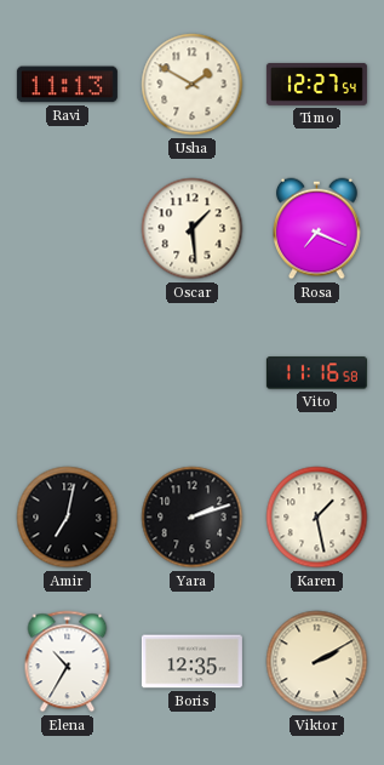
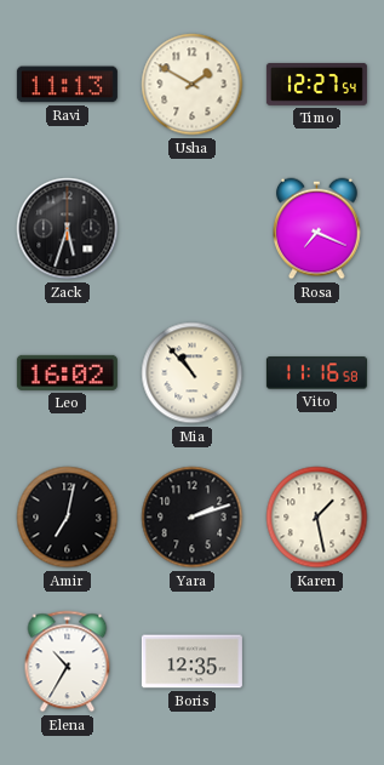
Zack: none -> 5:33 (68, 229)
Oscar: 1:29 -> none (193, 229)
Leo: none -> 16:02 (67, 372)
Mia: none -> 10:53 (193, 373)
Viktor: 2:10 -> none (317, 662)
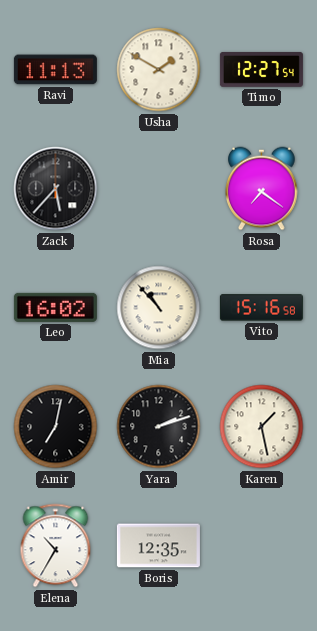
Zack: 5:33 -> 5:37 (56, 189)
Rosa: 7:19 -> 7:21 (262, 189)
Vito: 11:16 -> 15:16 (261, 308)
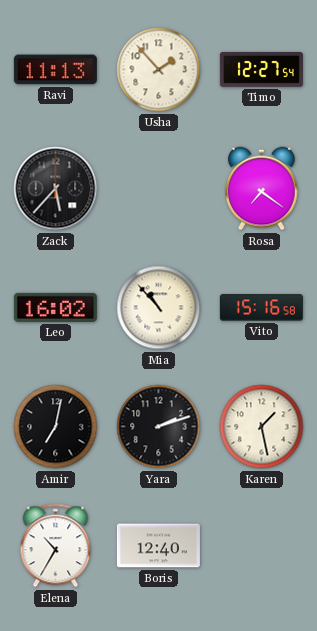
Usha: 1:50 -> 1:53 (159, 70)
Boris: 12:35 -> 12:40 (158, 546)
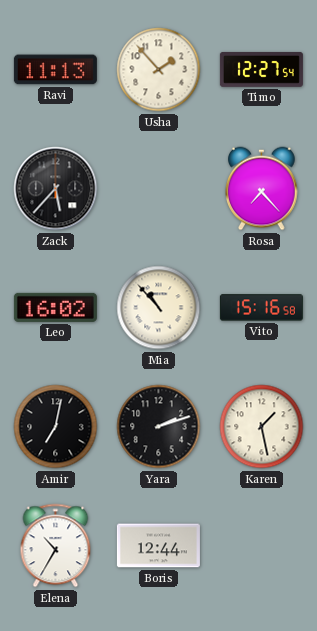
Rosa: 7:21 -> 7:23 (262, 189)
Boris: 12:40 -> 12:44 (158, 546)
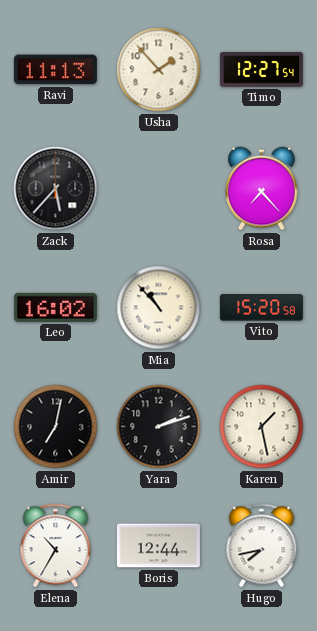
Vito: 15:16 -> 15:20 (261, 308)
Hugo: none -> 7:43 (262, 546)
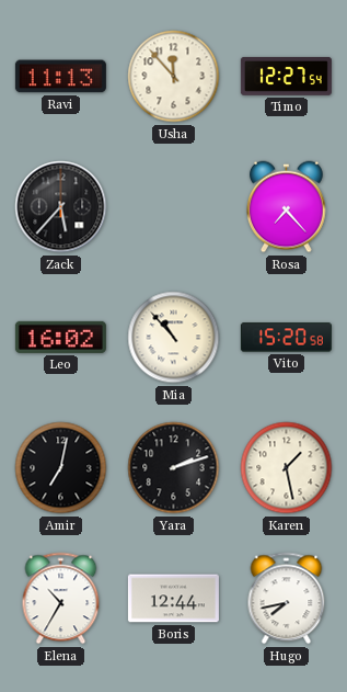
Usha: 1:53 -> 11:53 (174, 77)
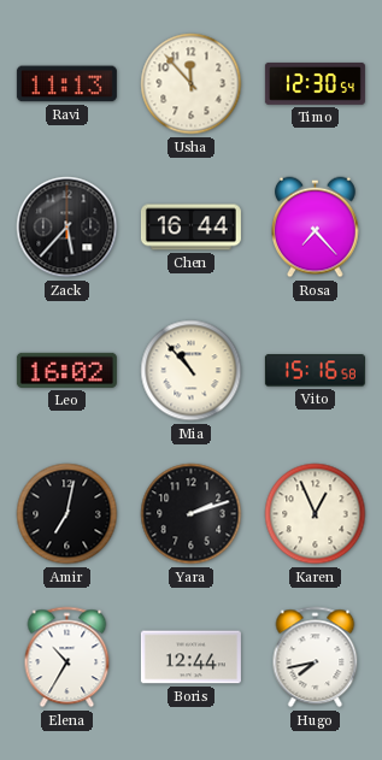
Timo: 12:27 -> 12:30 (315, 83)
Chen: none -> 16:44 (190, 228)
Vito: 15:20 -> 15:16 (315, 371)
Karen: 1:28 -> 12:56 (316, 514)
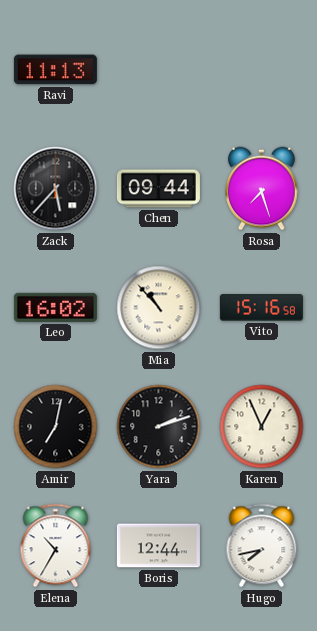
Usha: 11:53 -> none (192, 84)
Timo: 12:30 -> none (315, 83)
Chen: 16:44 -> 09:44 (158, 189)
Rosa: 7:23 -> 7:27 (262, 189)
